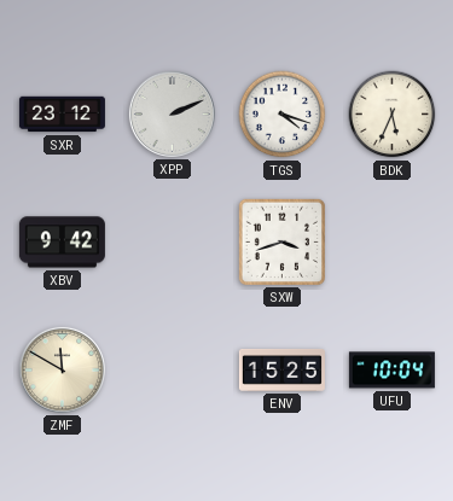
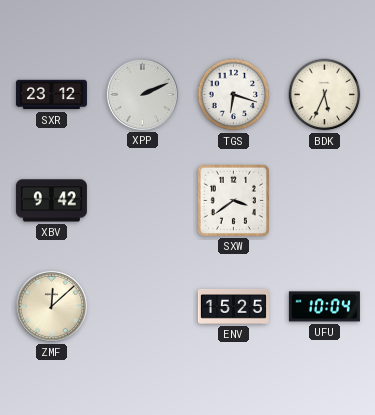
TGS: 4:18 -> 6:18 (234, 95)
SXW: 3:42 -> 3:39 (233, 200)
ZMF: 11:50 -> 12:08 (51, 306)
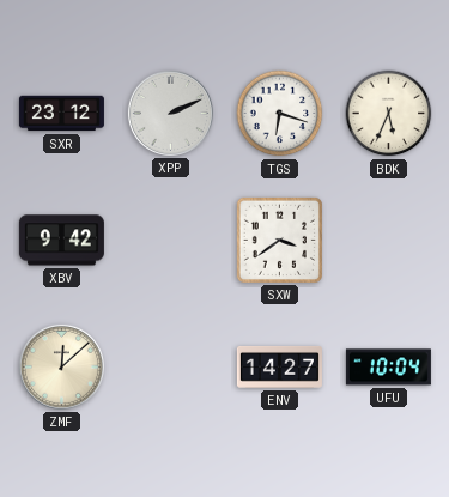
ENV: 15:25 -> 14:27 (279, 368)
